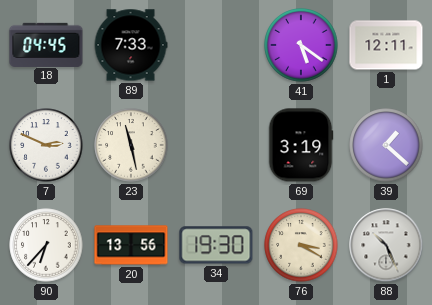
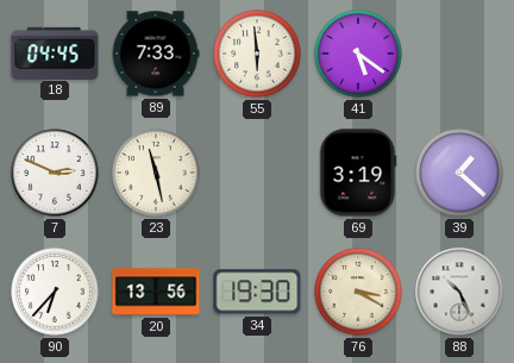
55: none -> 5:59 (257, 54)
1: 12:11 -> none (386, 45)
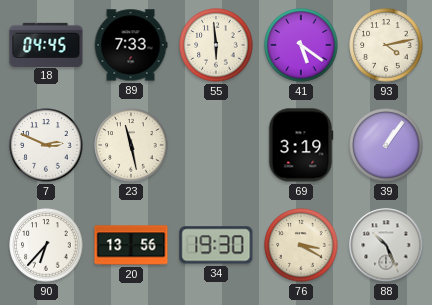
93: none -> 4:13 (386, 45)
39: 1:22 -> 1:06 (386, 145)
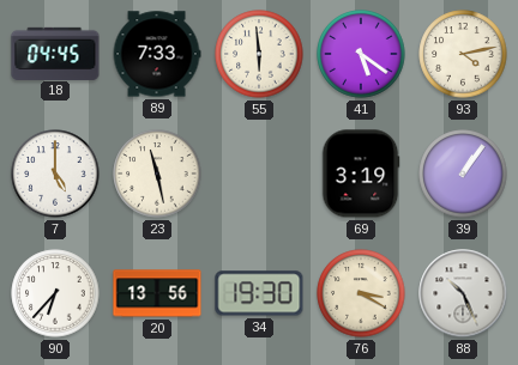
7: 2:49 -> 5:00 (55, 174)
